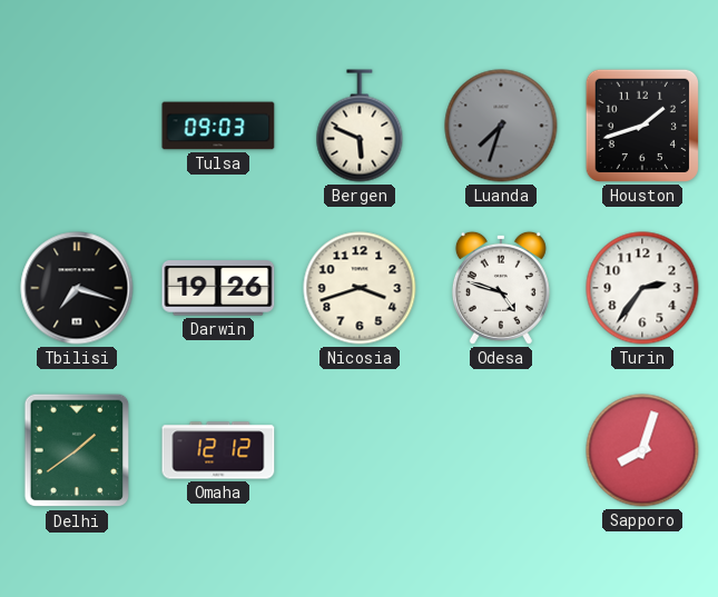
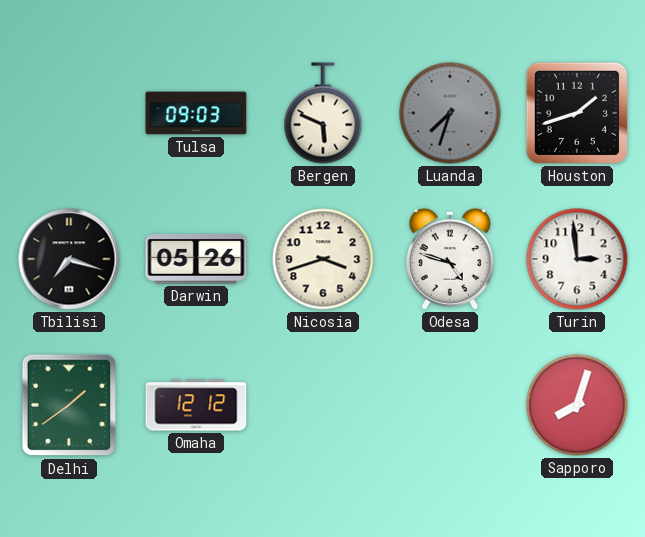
Darwin: 19:26 -> 05:26 (196, 259)
Turin: 2:36 -> 2:59 (577, 259)
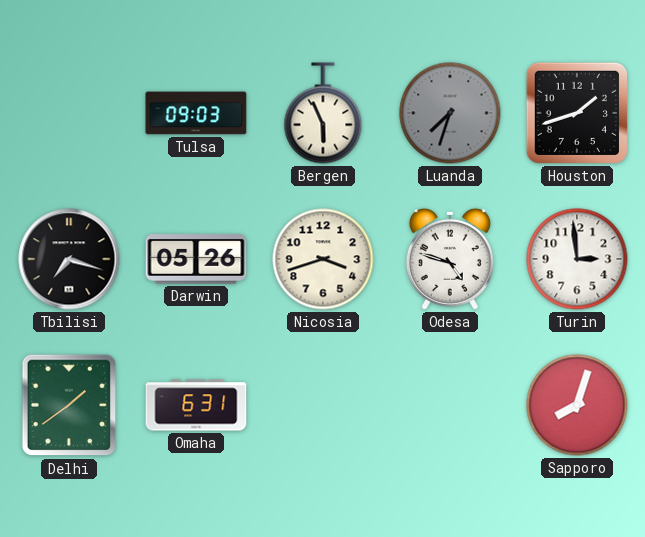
Bergen: 5:49 -> 5:56 (323, 113)
Omaha: 12:12 -> 6:31 (196, 405)
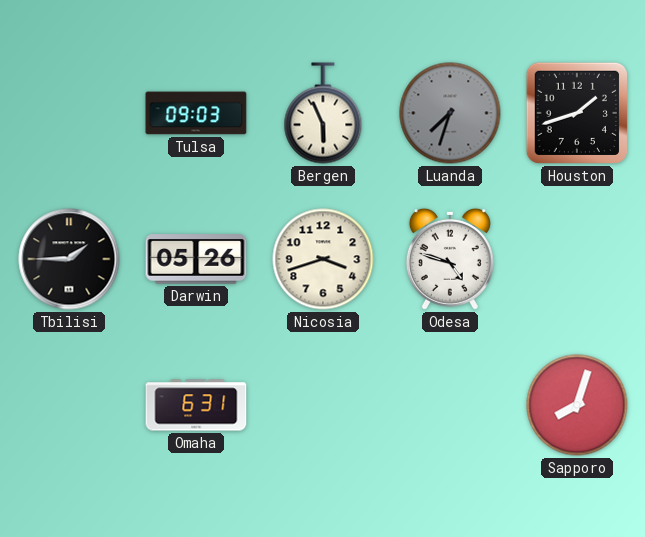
Tbilisi: 7:18 -> 1:45 (69, 259)
Turin: 2:59 -> none (577, 259)
Delhi: 1:39 -> none (69, 405)
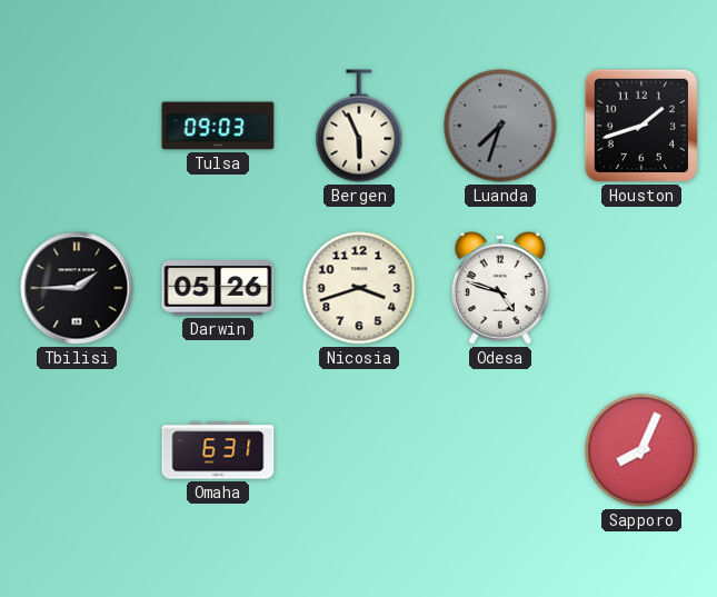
Sapporo: 8:03 -> 8:04 (641, 450)
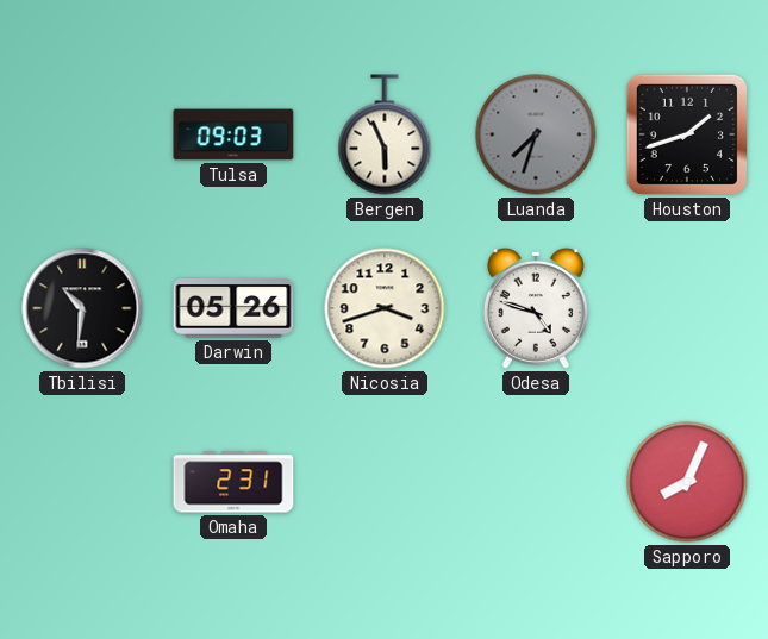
Tbilisi: 1:45 -> 10:31 (82, 308)
Omaha: 6:31 -> 2:31 (233, 482)
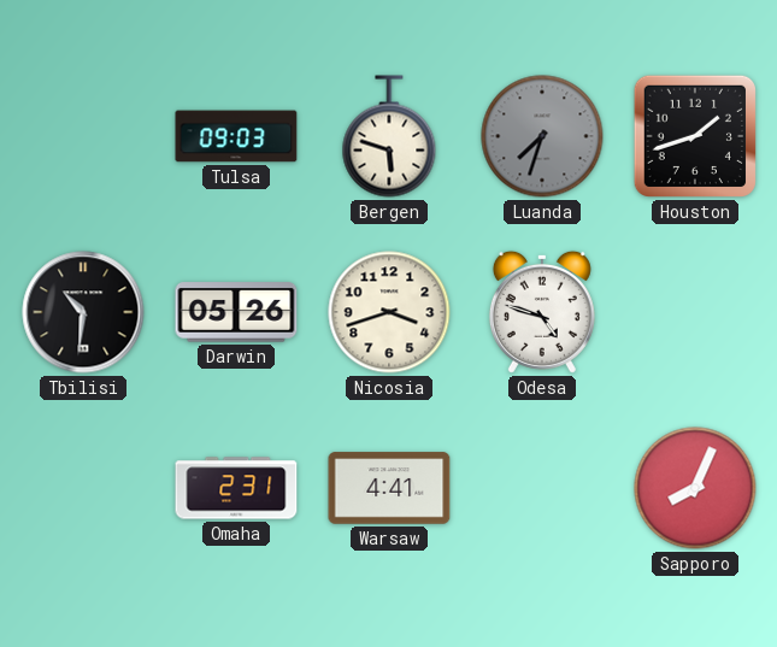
Bergen: 5:56 -> 5:48 (389, 136)
Warsaw: none -> 4:41 (389, 488)
